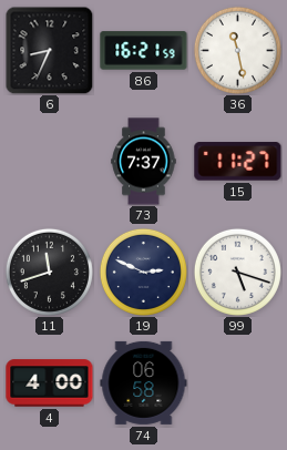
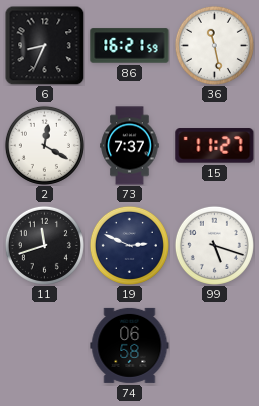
2: none -> 12:20 (44, 145)
4: 4:00 -> none (50, 383)
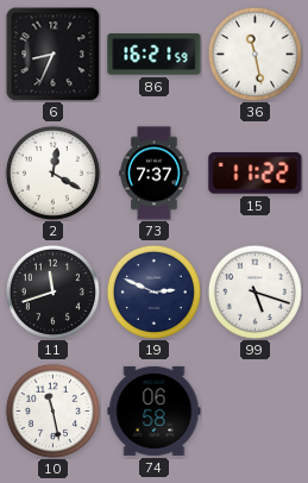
15: 11:27 -> 11:22 (256, 174)
10: none -> 11:28 (52, 410)
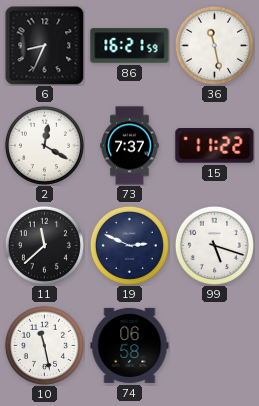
11: 11:42 -> 11:38 (44, 245)
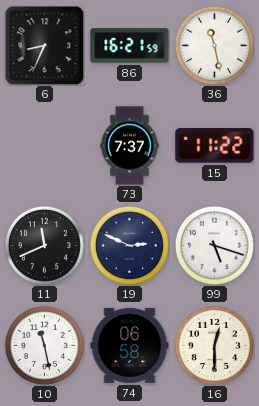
2: 12:20 -> none (44, 145)
11: 11:38 -> 11:41 (44, 245)
16: none -> 12:30 (214, 345)
